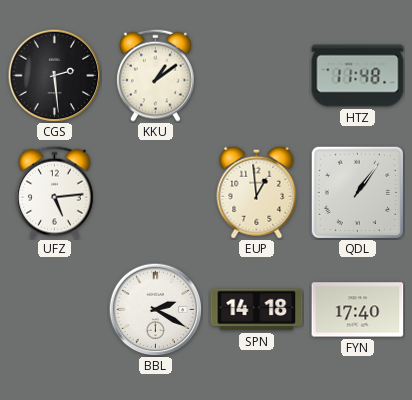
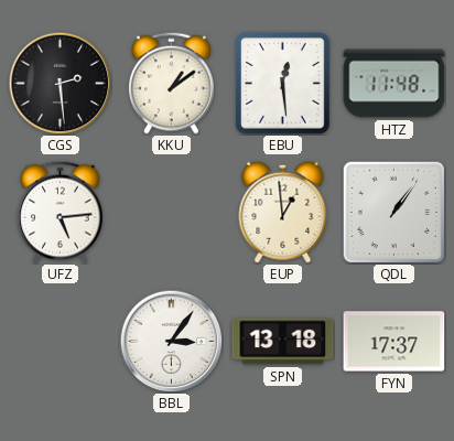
EBU: none -> 12:29 (283, 84)
BBL: 2:20 -> 3:06 (171, 341)
SPN: 14:18 -> 13:18 (283, 342)
FYN: 17:40 -> 17:37 (394, 342)
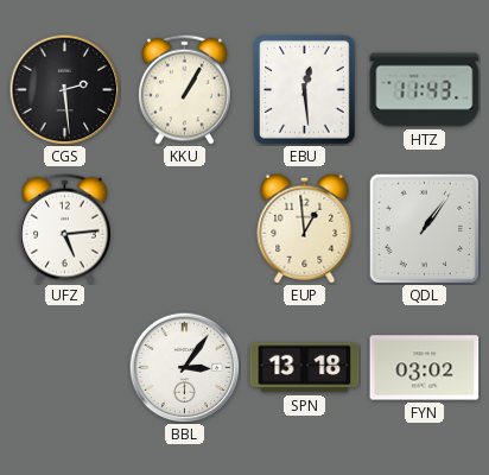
KKU: 1:09 -> 1:05 (185, 89)
HTZ: 11:48 -> 11:43 (425, 90)
FYN: 17:37 -> 03:02 (425, 368)
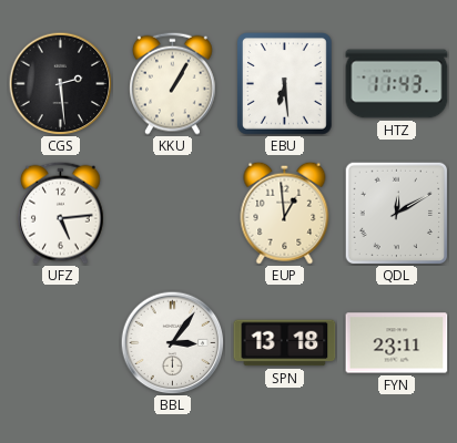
EBU: 12:29 -> 6:29 (285, 84)
QDL: 1:06 -> 12:10 (396, 213)
FYN: 03:02 -> 23:11 (397, 343)
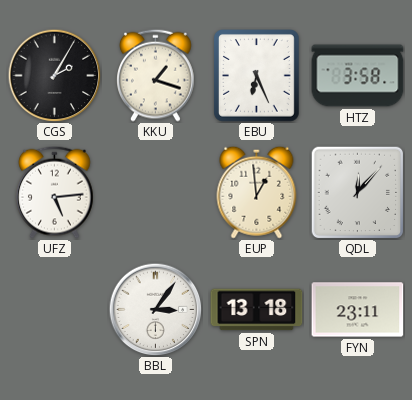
CGS: 2:29 -> 2:05 (54, 75)
KKU: 1:05 -> 1:18 (156, 75)
EBU: 6:29 -> 6:26 (257, 76)
HTZ: 11:43 -> 3:58 (358, 76)
QDL: 12:10 -> 12:07 (357, 192)
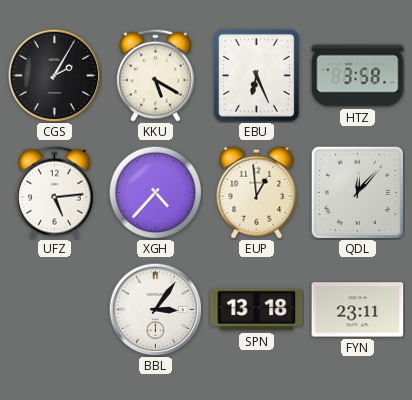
KKU: 1:18 -> 5:20 (156, 75)
XGH: none -> 4:37 (155, 192)
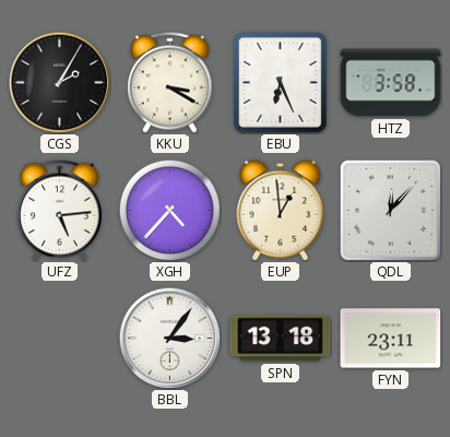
KKU: 5:20 -> 3:20 (170, 82)
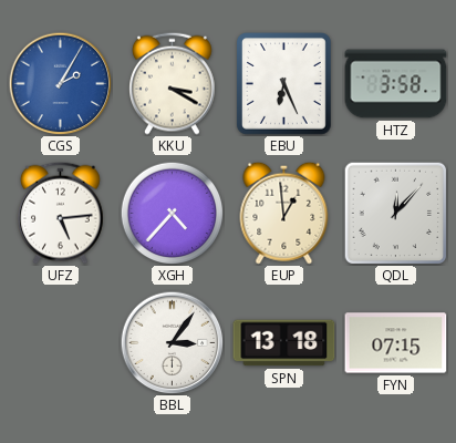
CGS dial: black -> blue (60, 83)
FYN: 23:11 -> 07:15 (396, 343)
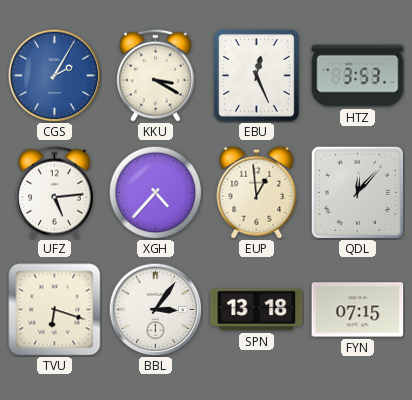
EBU: 6:26 -> 12:26 (257, 76)
HTZ: 3:58 -> 3:53 (358, 76)
TVU: none -> 6:18 (55, 310)
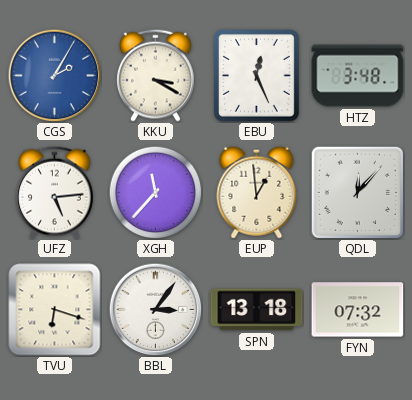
HTZ: 3:53 -> 3:48 (358, 76)
XGH: 4:37 -> 11:37 (155, 192)
FYN: 07:15 -> 07:32 (358, 310)
